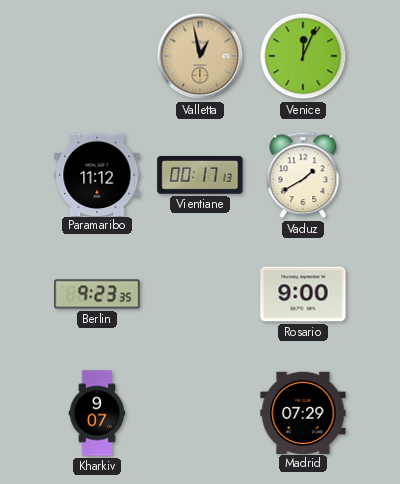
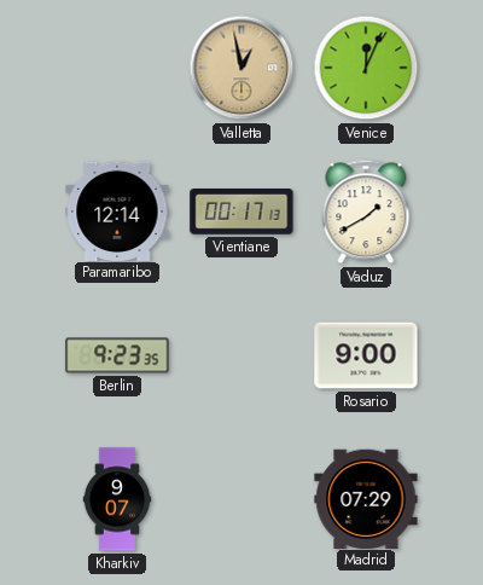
Paramaribo: 11:12 -> 12:14 (117, 210)
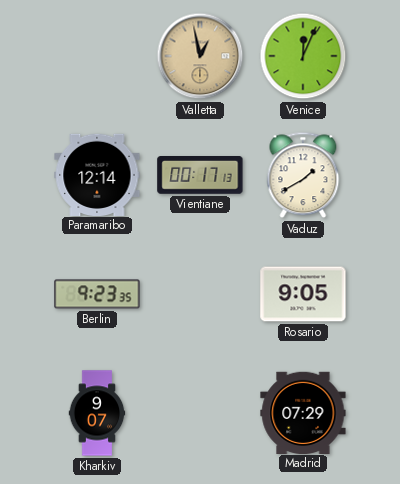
Rosario: 9:00 -> 9:05 (303, 294)
